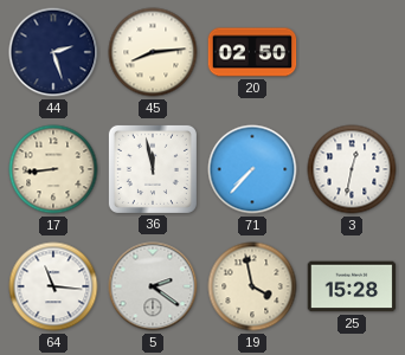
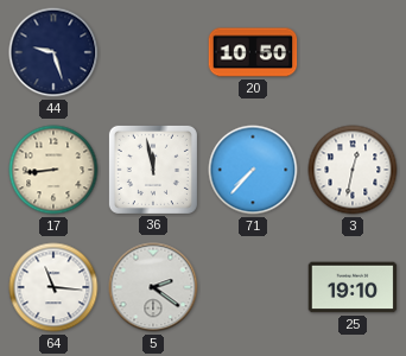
44: 2:27 -> 9:27 (53, 52)
45: 8:14 -> none (153, 52)
20: 02:50 -> 10:50 (253, 52)
19: 3:58 -> none (252, 286)
25: 15:28 -> 19:10 (353, 287)
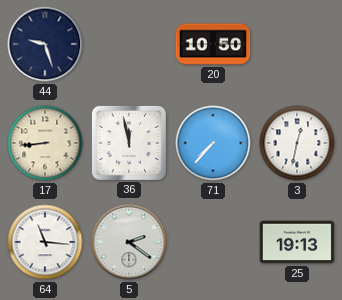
25: 19:10 -> 19:13 (297, 242)
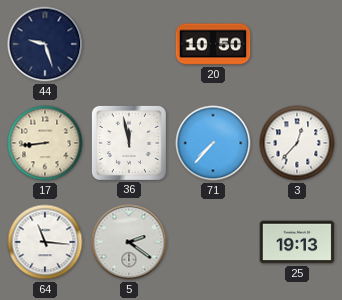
3: 12:32 -> 12:37 (297, 143)
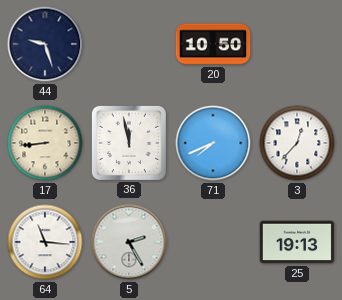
71: 7:37 -> 7:41 (213, 143)
5: 2:21 -> 2:25 (129, 242)
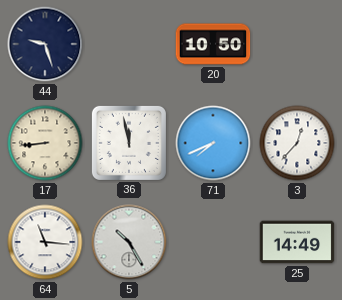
5: 2:25 -> 10:25 (129, 242)
25: 19:13 -> 14:49 (297, 242)
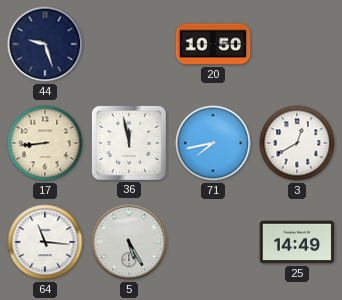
71: 7:41 -> 7:43 (213, 143)
3: 12:37 -> 12:40 (297, 143)
5: 10:25 -> 5:25 (129, 242)
